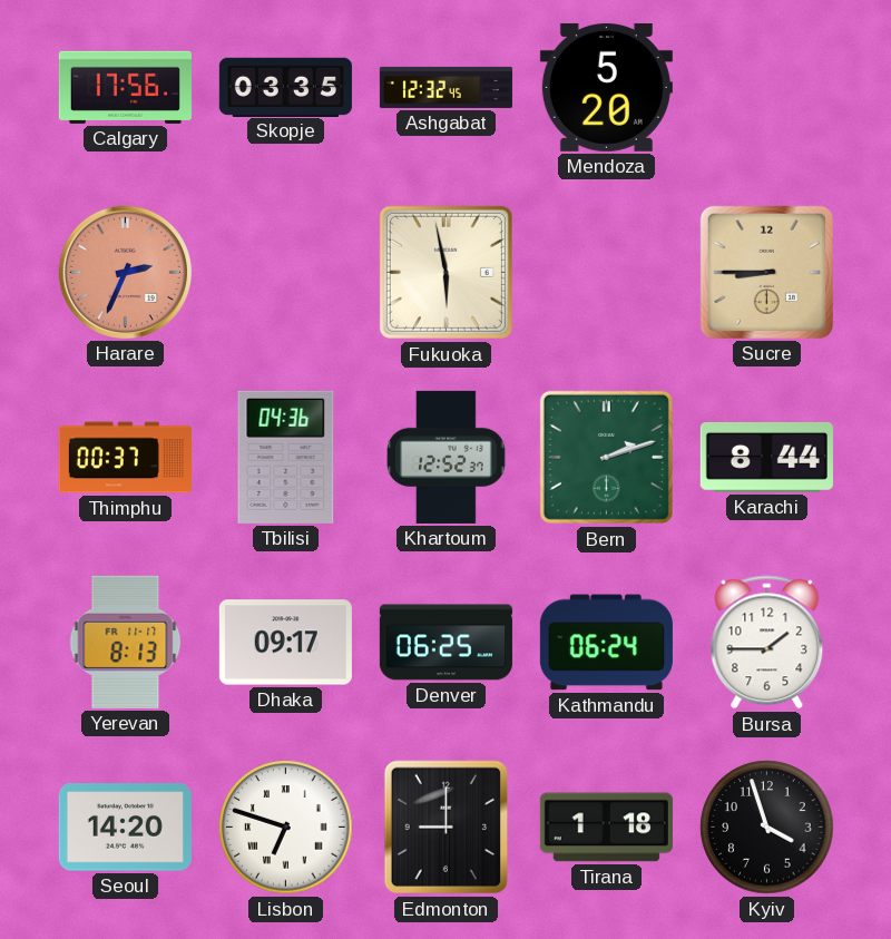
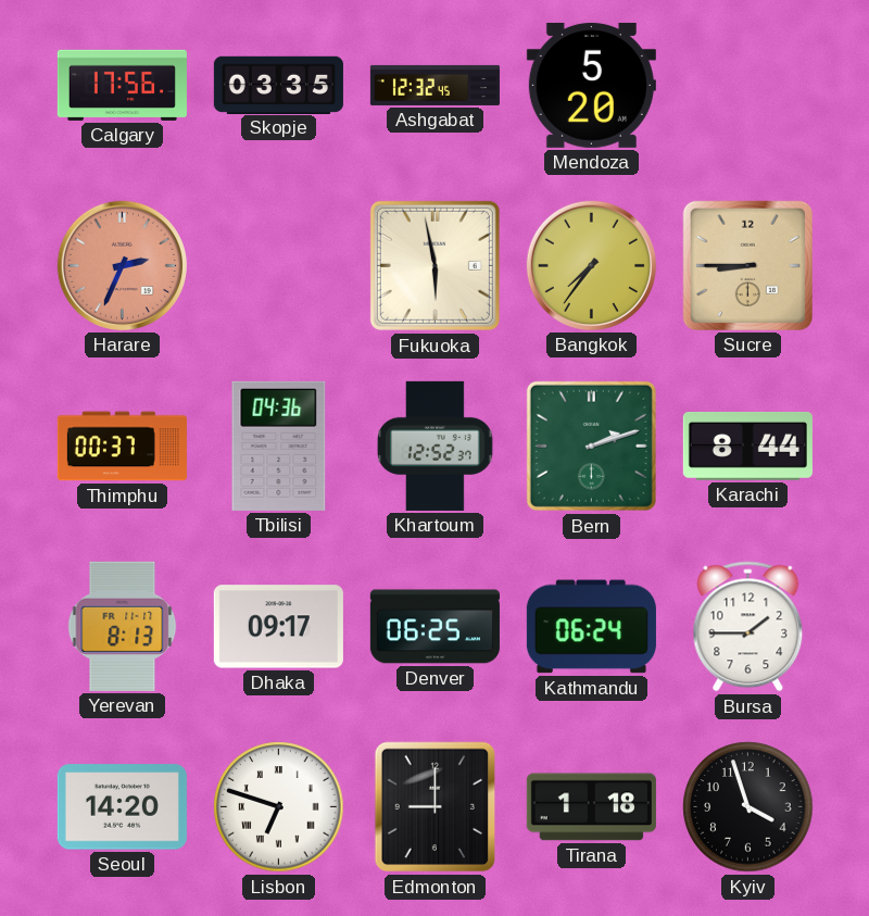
Bangkok: none -> 7:36 (591, 265)
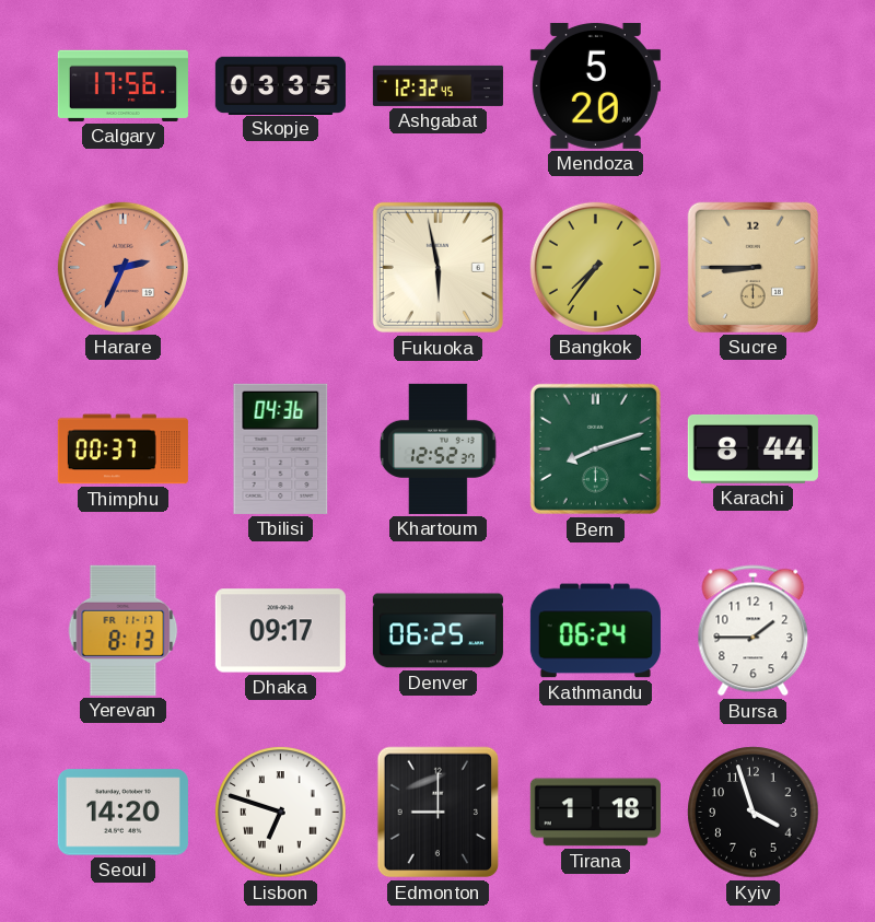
Bern: 2:12 -> 8:12 (595, 448)
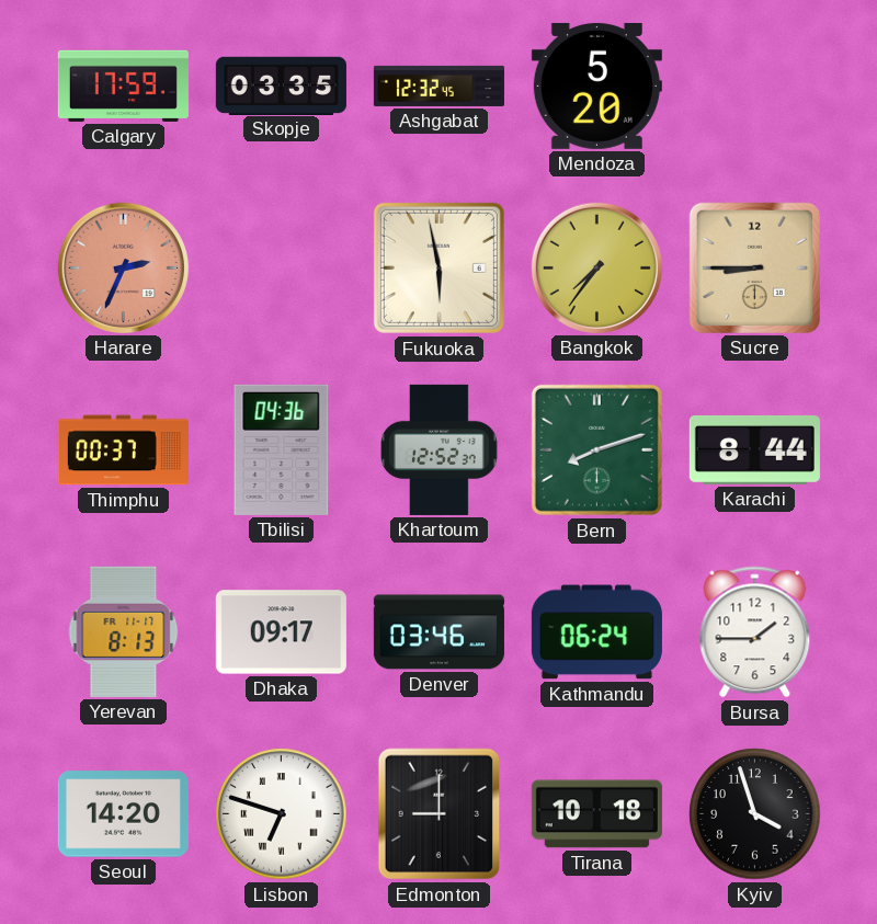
Calgary: 17:56 -> 17:59 (123, 85)
Denver: 06:25 -> 03:46 (438, 632)
Tirana: 1:18 -> 10:18 (596, 814)
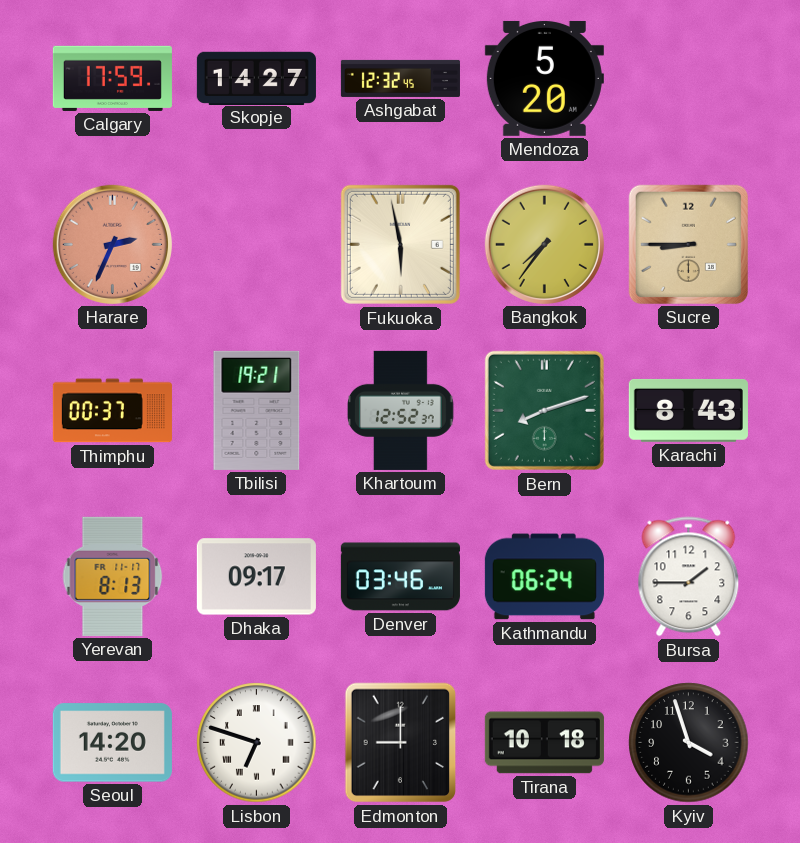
Skopje: 03:35 -> 14:27 (256, 78)
Tbilisi: 04:36 -> 19:21 (257, 410)
Karachi: 8:44 -> 8:43 (688, 410)
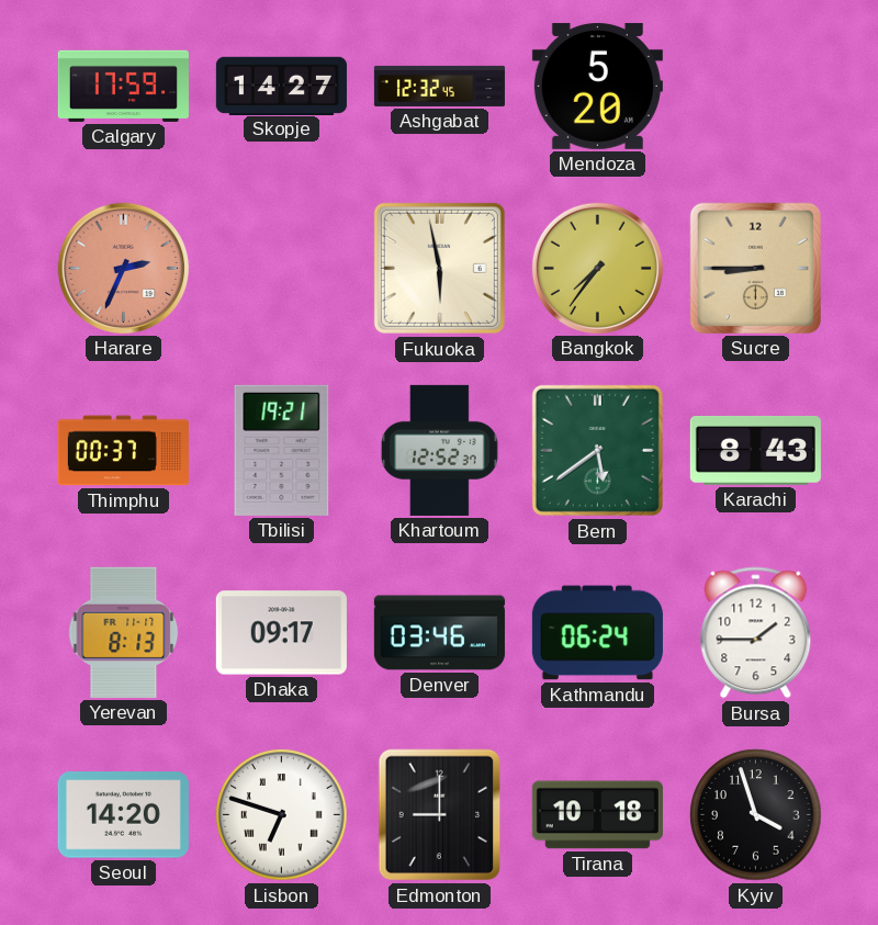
Bern: 8:12 -> 5:39 (597, 450)
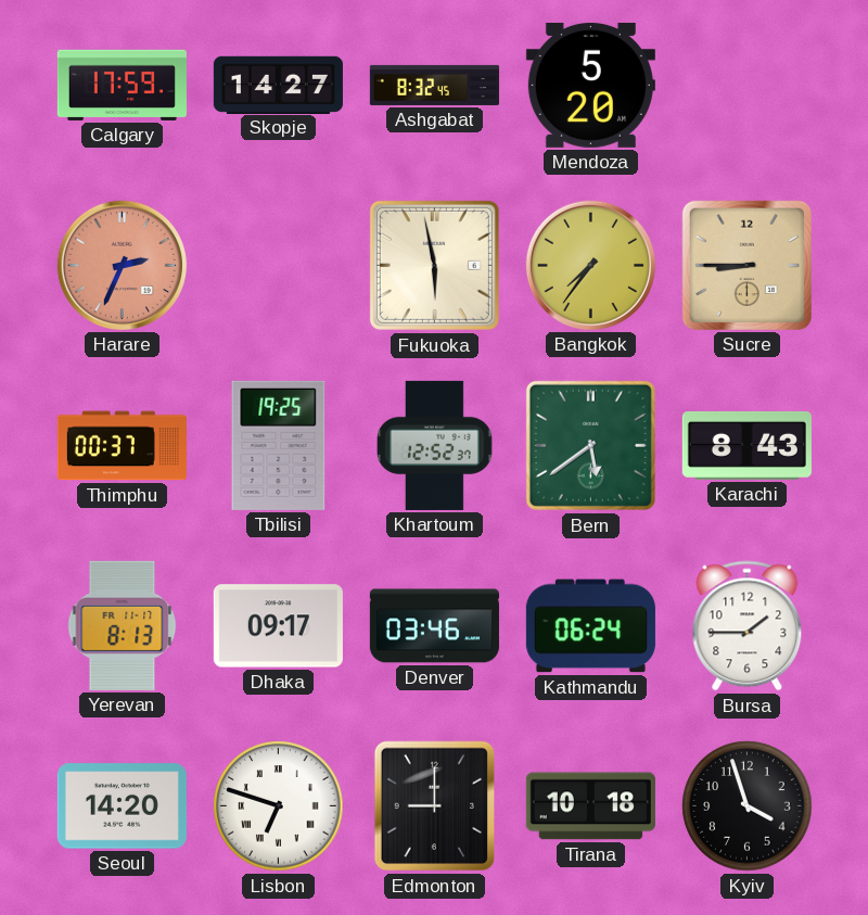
Ashgabat: 12:32 -> 8:32 (434, 85)
Tbilisi: 19:21 -> 19:25 (279, 445)
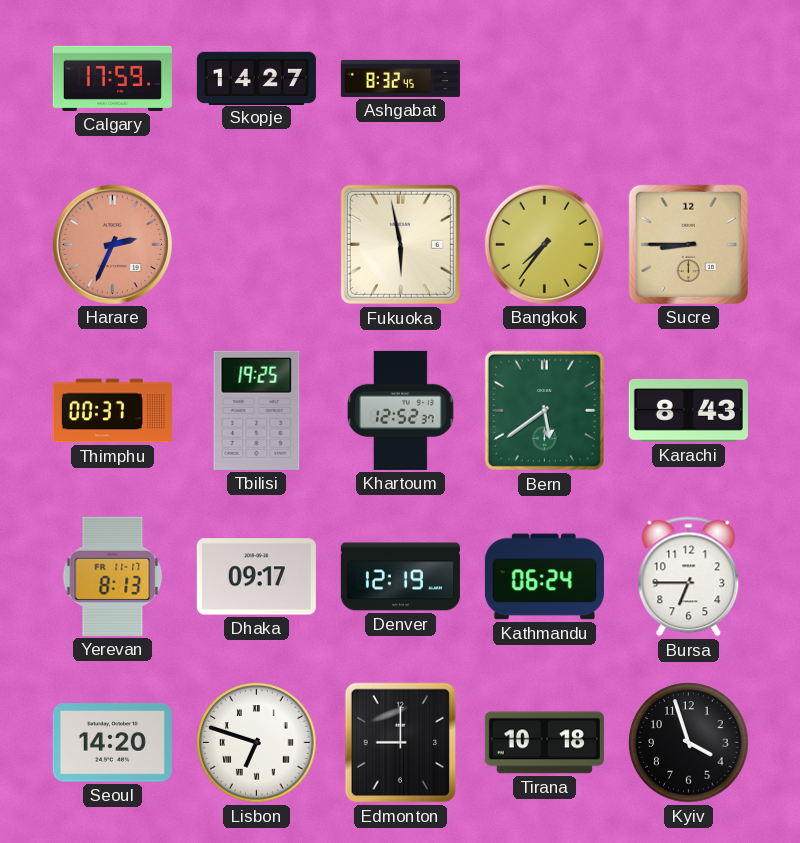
Mendoza: 5:20 -> none (590, 85)
Denver: 03:46 -> 12:19 (400, 577)
Bursa: 1:45 -> 6:45 (689, 577)
